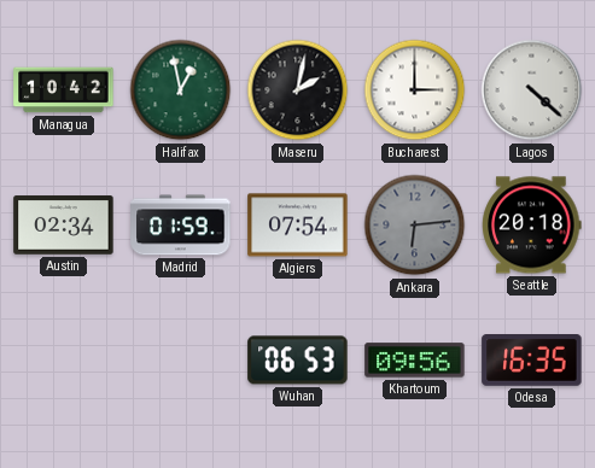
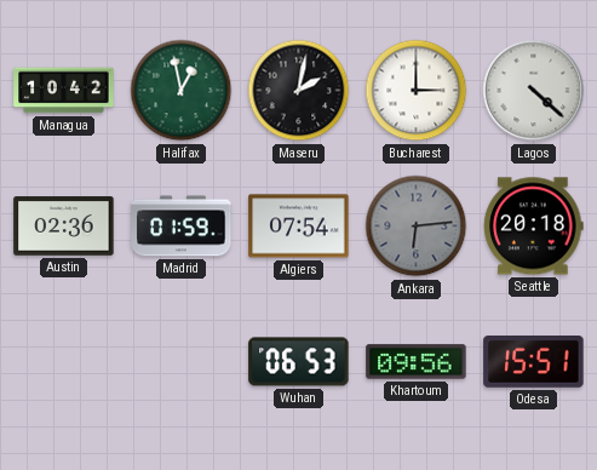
Austin: 02:34 -> 02:36 (64, 227)
Odesa: 16:35 -> 15:51 (534, 362)
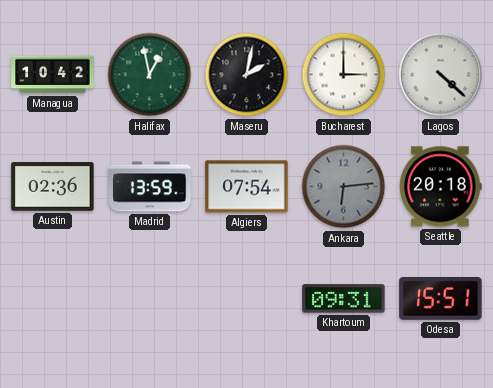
Madrid: 01:59 -> 13:59 (150, 187)
Wuhan: 06:53 -> none (299, 362)
Khartoum: 09:56 -> 09:31 (344, 299)
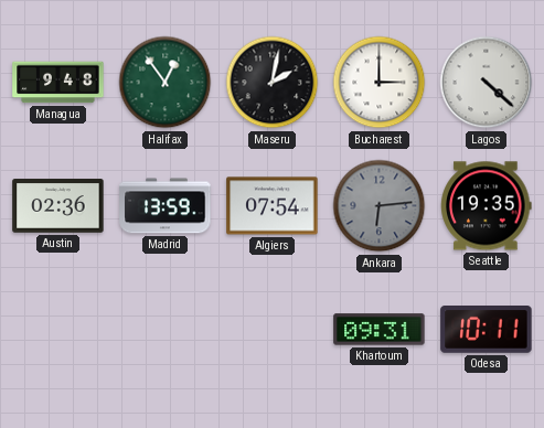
Managua: 10:42 -> 9:48 (58, 83)
Halifax: 12:58 -> 12:54 (166, 83)
Seattle: 20:18 -> 19:35 (487, 206)
Odesa: 15:51 -> 10:11 (487, 330)
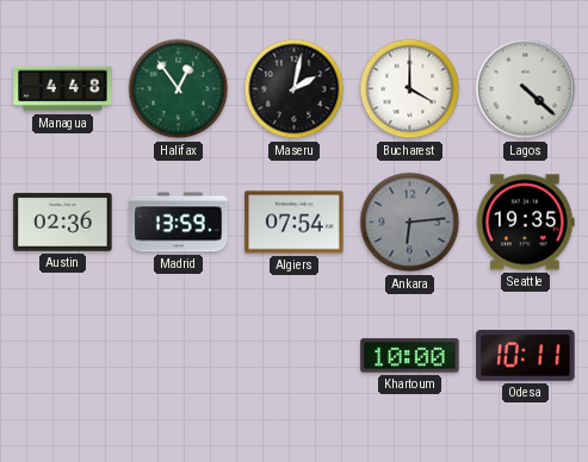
Managua: 9:48 -> 4:48 (63, 89)
Bucharest: 3:00 -> 4:00 (410, 89)
Khartoum: 09:31 -> 10:00 (410, 356)
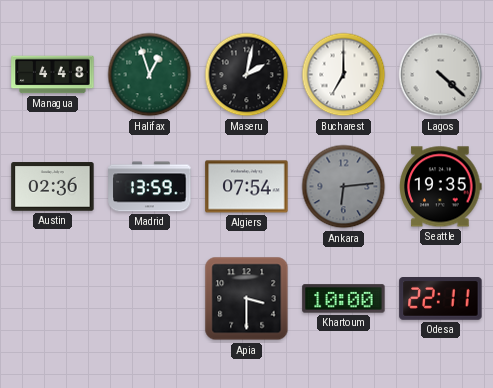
Halifax: 12:54 -> 12:57 (150, 75)
Bucharest: 4:00 -> 7:00 (344, 75)
Apia: none -> 3:30 (247, 299)
Odesa: 10:11 -> 22:11 (441, 299)
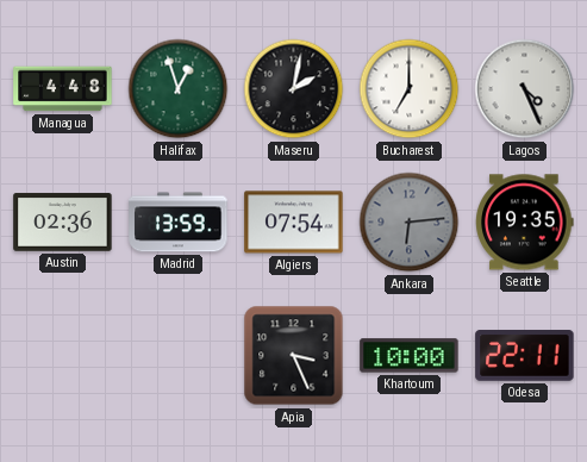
Lagos: 4:22 -> 4:26 (525, 89)
Apia: 3:30 -> 3:26 (294, 356)
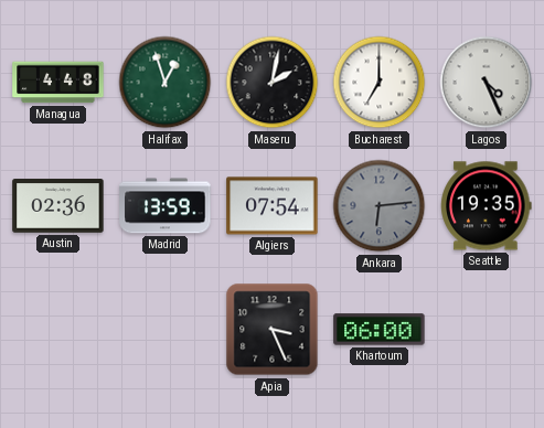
Khartoum: 10:00 -> 06:00 (380, 330)
Odesa: 22:11 -> none (525, 356)
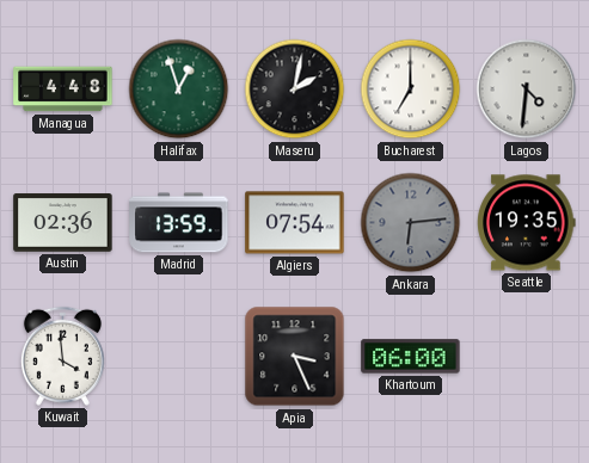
Lagos: 4:26 -> 4:31 (527, 89)
Kuwait: none -> 3:59 (62, 356)
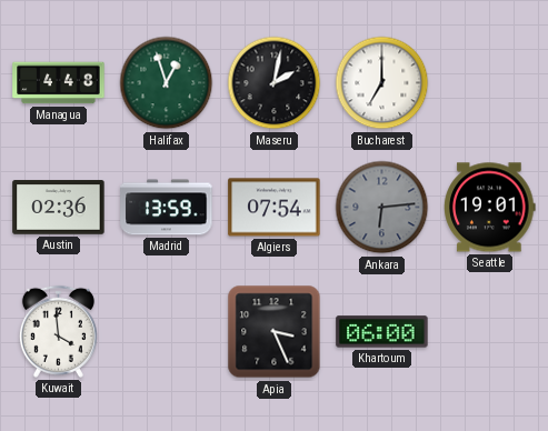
Lagos: 4:31 -> none (527, 89)
Seattle: 19:35 -> 19:01 (490, 208)
